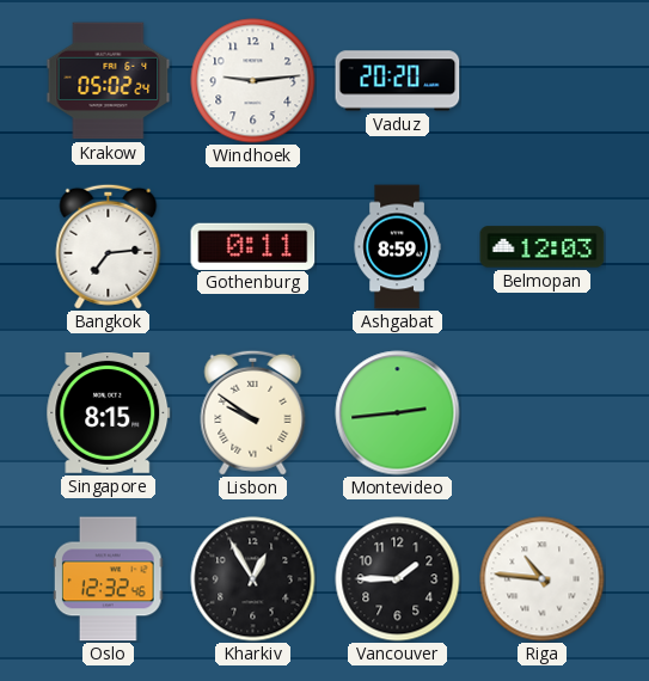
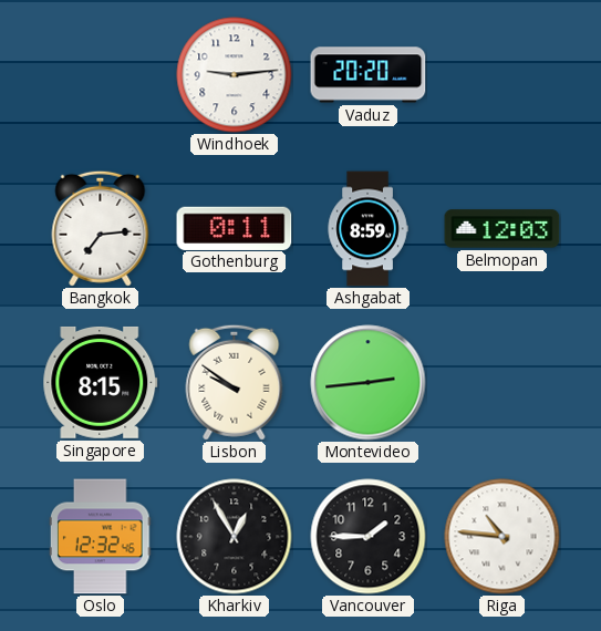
Krakow: 05:02 -> none (109, 81)
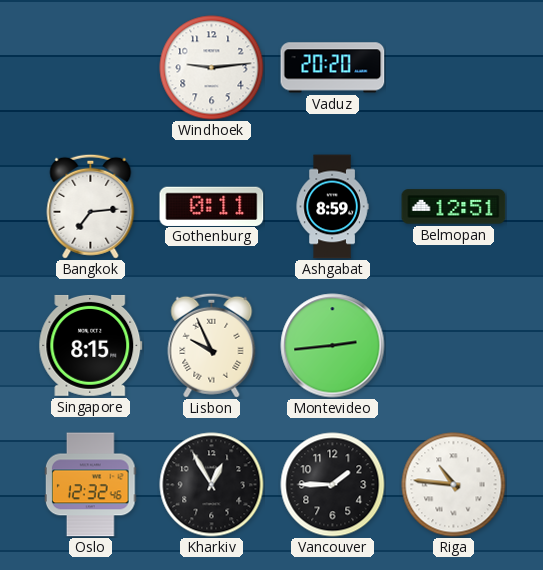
Belmopan: 12:03 -> 12:51 (454, 207)
Lisbon: 9:51 -> 9:56 (212, 345)
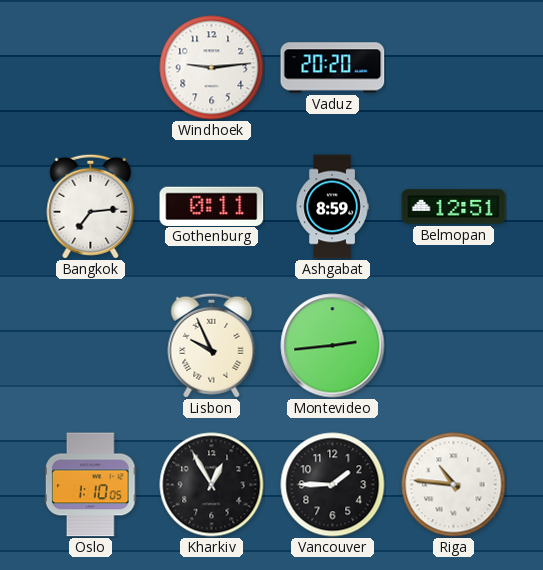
Singapore: 8:15 -> none (91, 345)
Oslo: 12:32 -> 1:10 (90, 485)
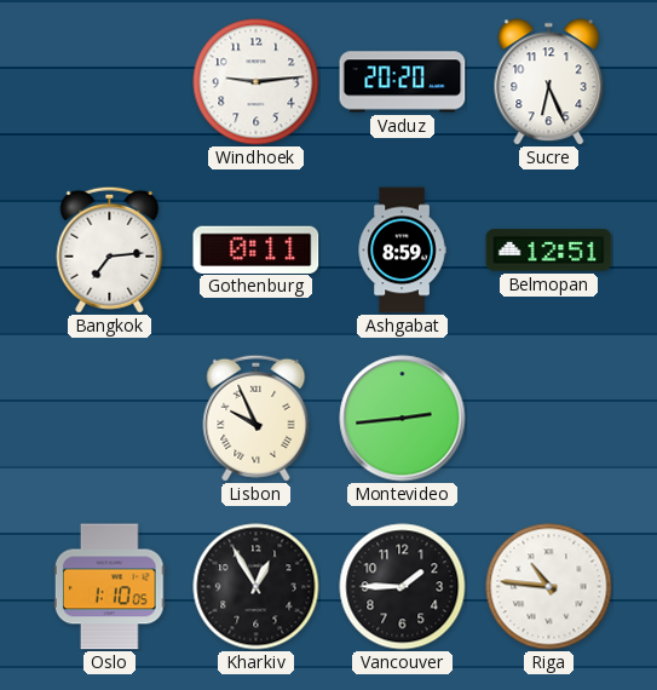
Sucre: none -> 6:26 (549, 82)
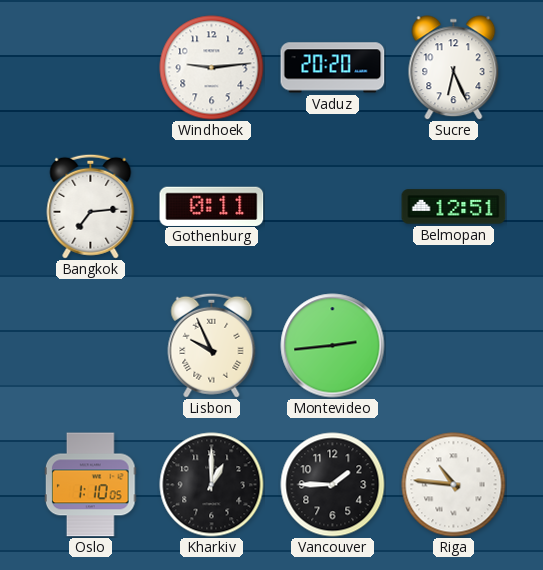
Ashgabat: 8:59 -> none (402, 251)
Kharkiv: 12:55 -> 1:00 (212, 485)
